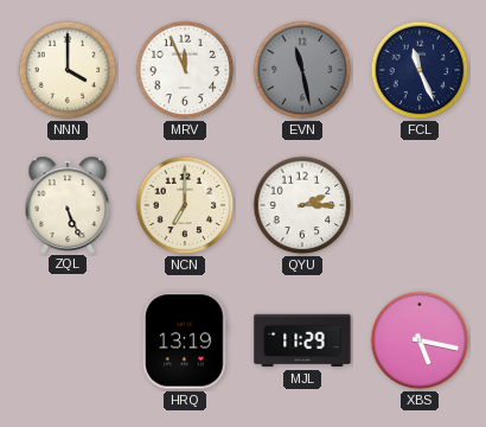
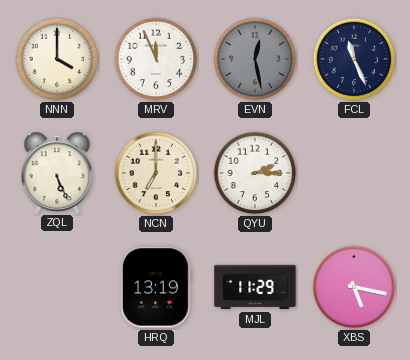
EVN: 11:28 -> 12:28 (255, 59)
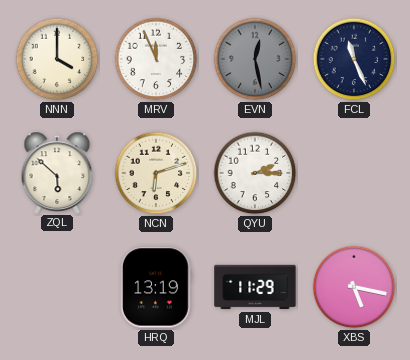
ZQL: 5:26 -> 5:52 (57, 172)
NCN: 7:00 -> 6:12 (156, 173)
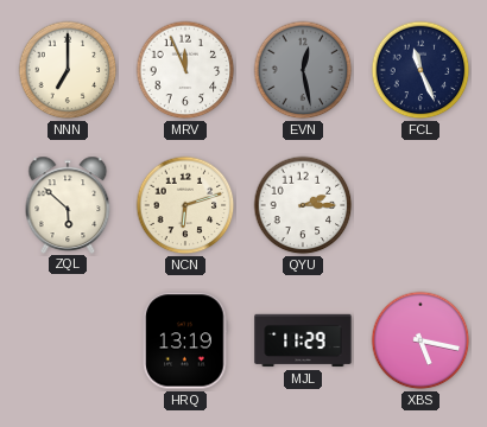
NNN: 4:00 -> 7:00 (68, 70)
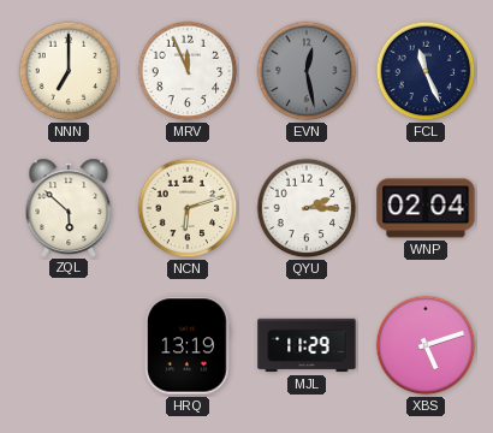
WNP: none -> 02:04 (426, 208)
XBS: 5:17 -> 5:12 (426, 345)
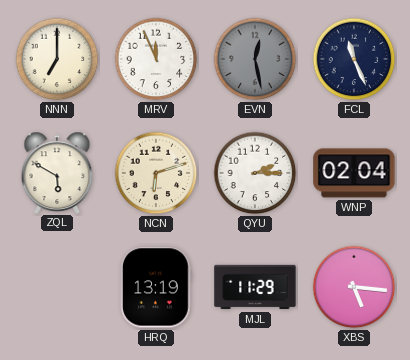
ZQL: 5:52 -> 5:50 (57, 172)
XBS: 5:12 -> 5:16 (354, 287)
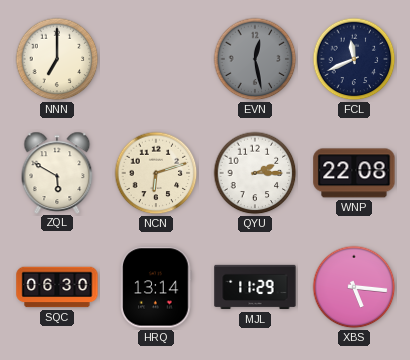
MRV: 11:56 -> none (156, 59)
FCL: 11:26 -> 11:41 (354, 59)
WNP: 02:04 -> 22:08 (354, 173)
SQC: none -> 06:30 (57, 287)
HRQ: 13:19 -> 13:14 (156, 287)
